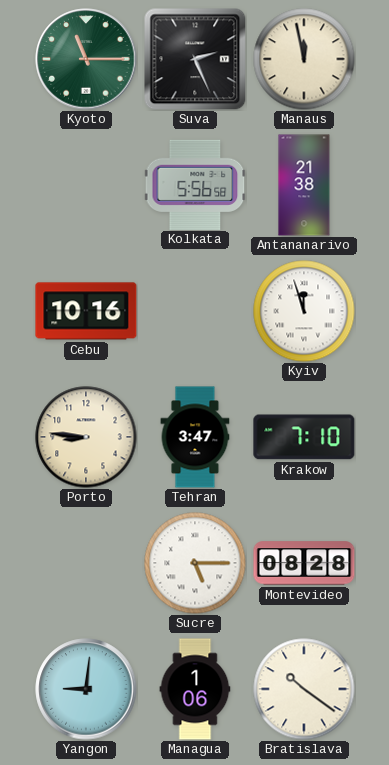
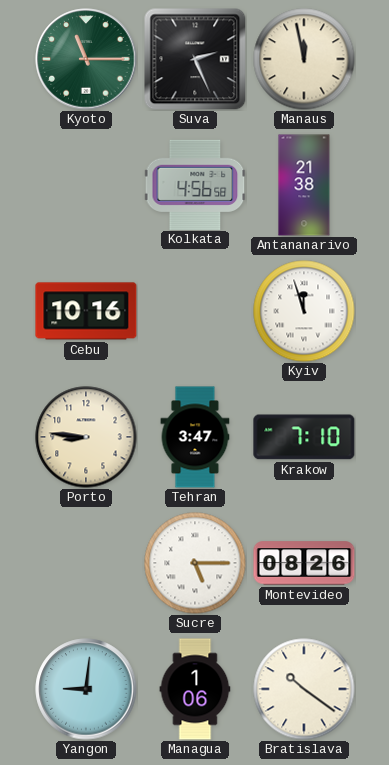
Kolkata: 5:56 -> 4:56 (195, 184)
Montevideo: 08:28 -> 08:26 (304, 563)
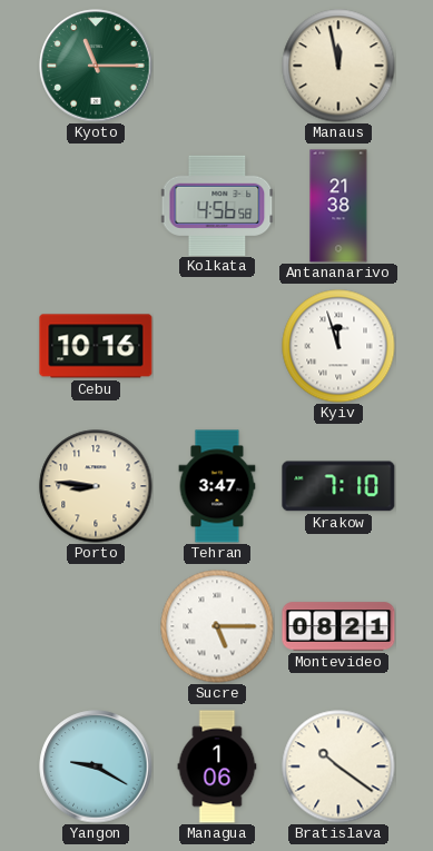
Suva: 2:26 -> none (195, 59)
Montevideo: 08:26 -> 08:21 (338, 626)
Yangon: 9:01 -> 9:20 (96, 766)
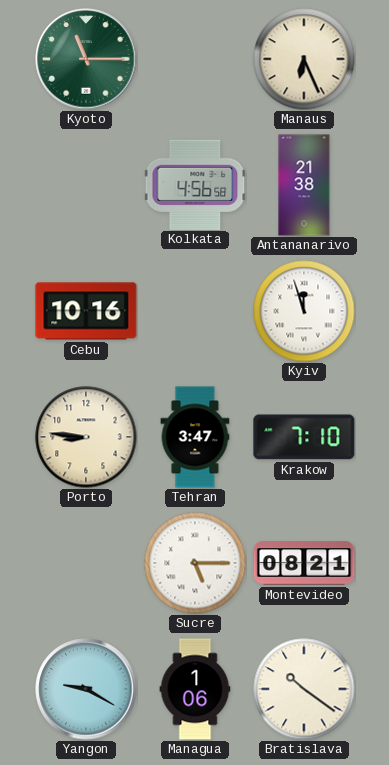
Manaus: 11:58 -> 6:26 (304, 59)
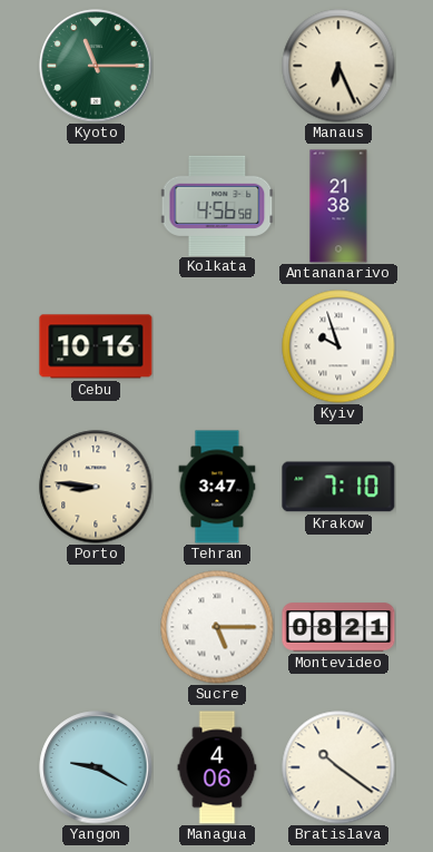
Kyiv: 11:57 -> 9:57 (338, 346)
Managua: 1:06 -> 4:06 (217, 767)
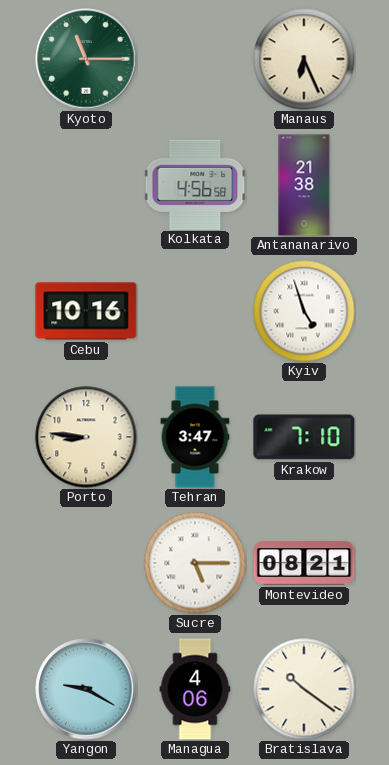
Kyiv: 9:57 -> 4:57 (304, 311)
